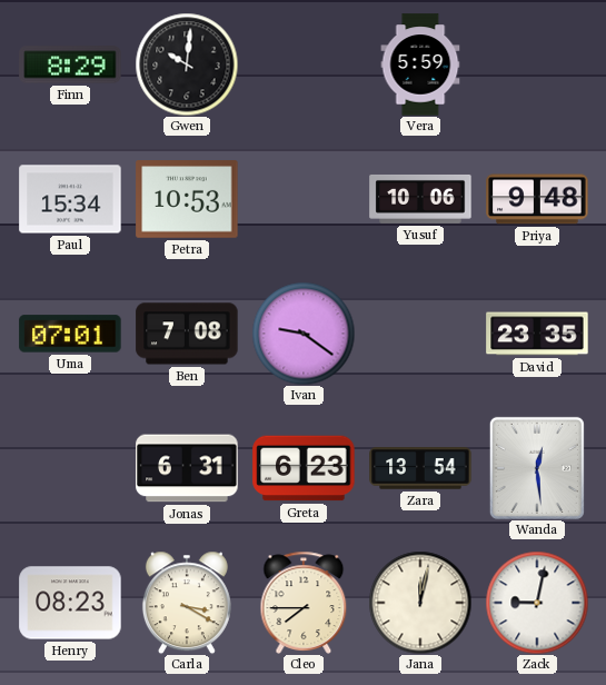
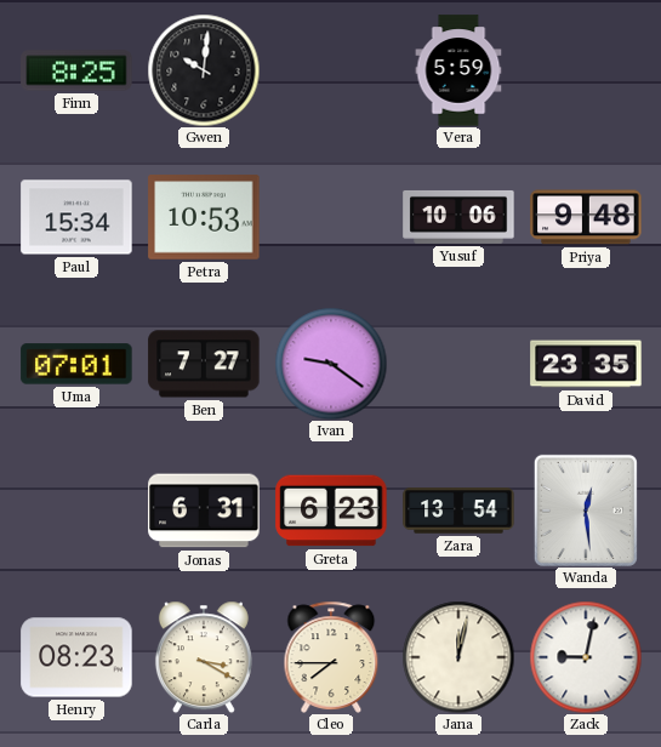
Finn: 8:29 -> 8:25 (76, 70)
Ben: 7:08 -> 7:27 (204, 364)
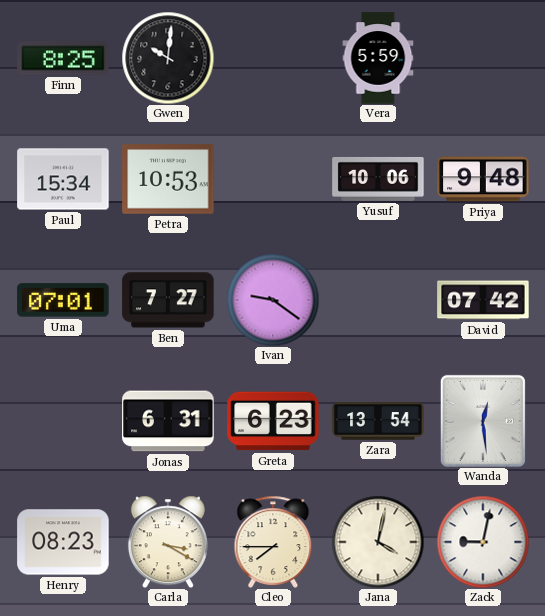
David: 23:35 -> 07:42 (483, 300)
Jana: 12:02 -> 4:02 (378, 542)
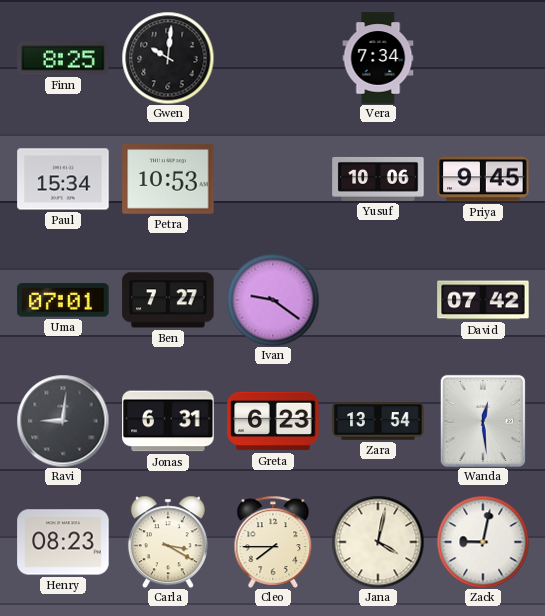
Vera: 5:59 -> 7:34 (378, 58)
Priya: 9:48 -> 9:45 (483, 179)
Ravi: none -> 9:01 (63, 421)
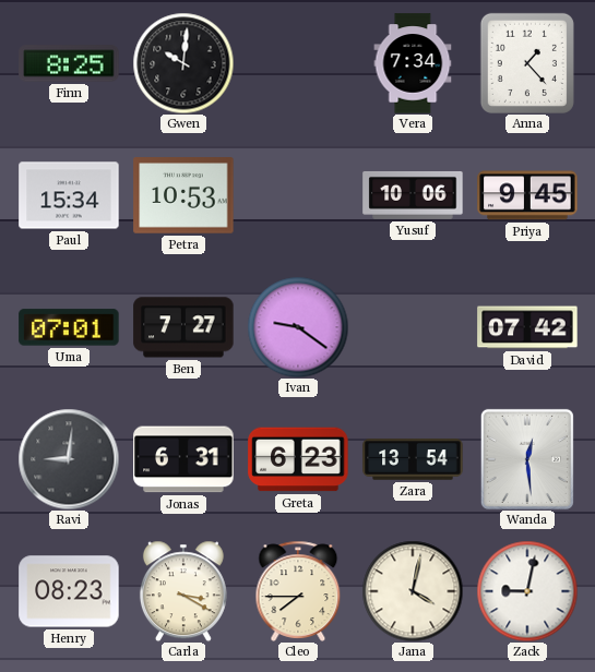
Anna: none -> 1:23 (527, 63)
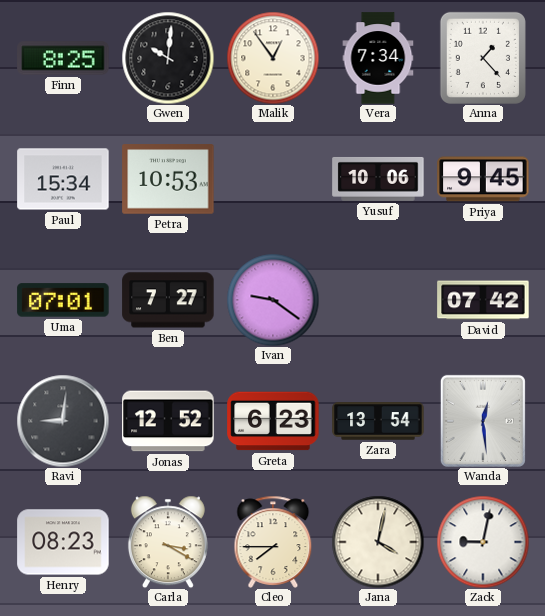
Malik: none -> 12:54 (273, 58)
Jonas: 6:31 -> 12:52 (168, 421)
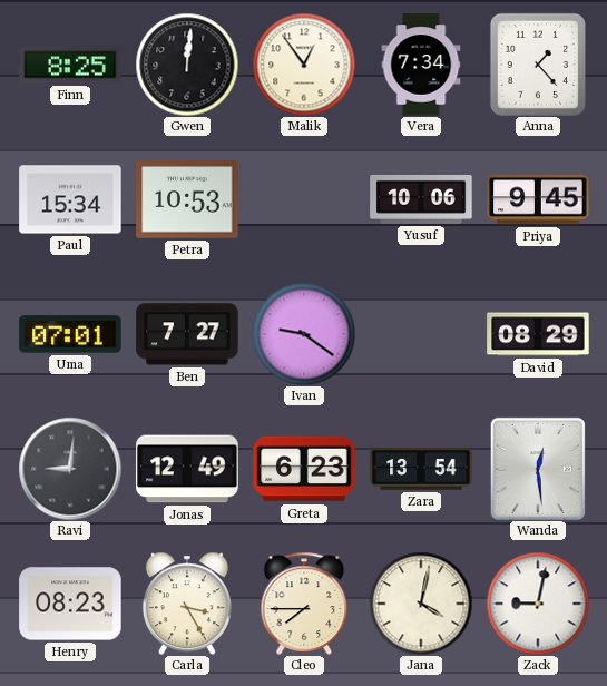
Gwen: 10:01 -> 12:01 (187, 65)
David: 07:42 -> 08:29 (538, 334)
Jonas: 12:52 -> 12:49 (187, 469)
Carla: 3:20 -> 3:25 (187, 604)
